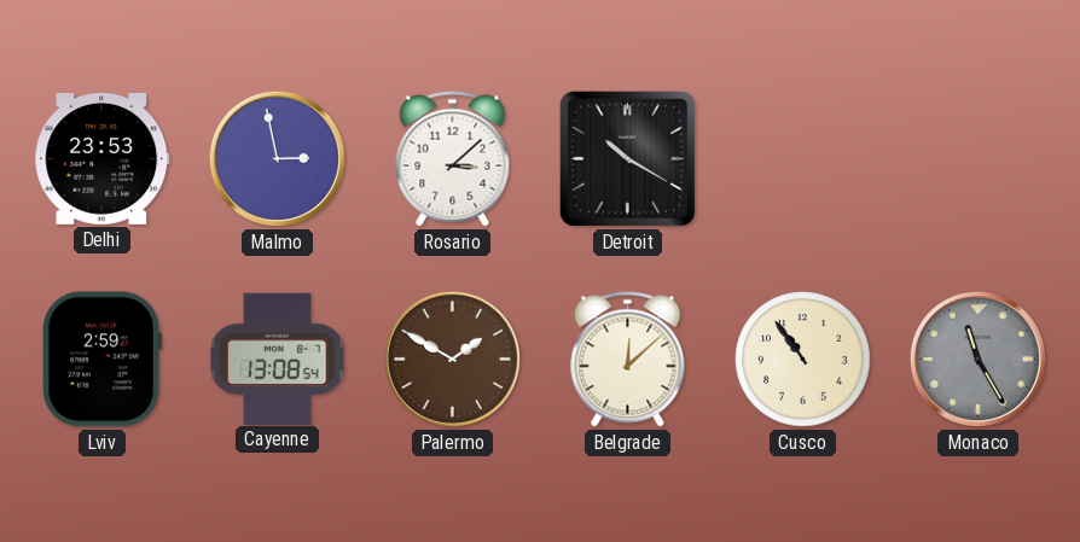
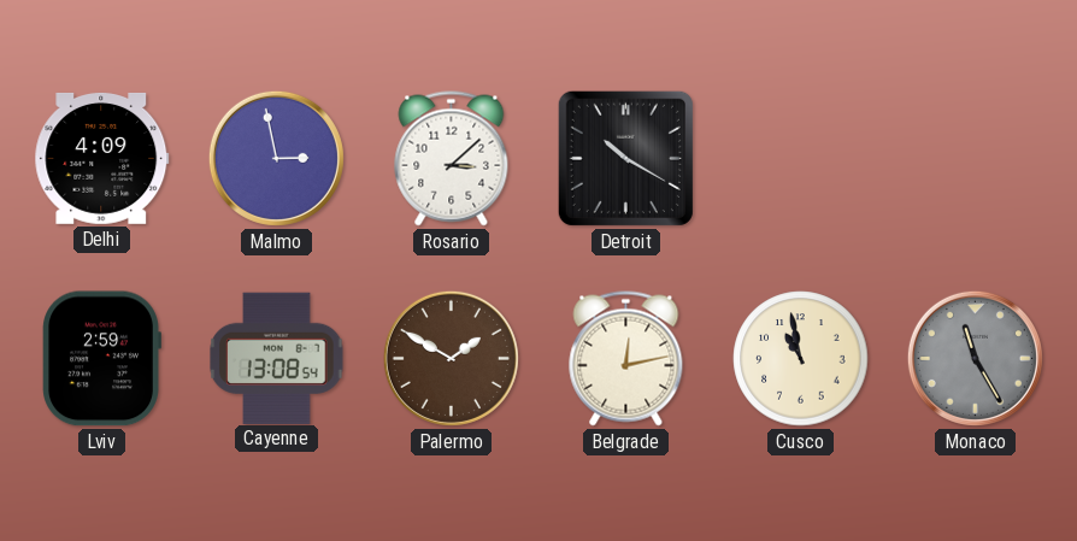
Delhi: 23:53 -> 4:09 (102, 158)
Belgrade: 12:08 -> 12:13 (626, 359)
Cusco: 10:54 -> 10:58 (801, 359)
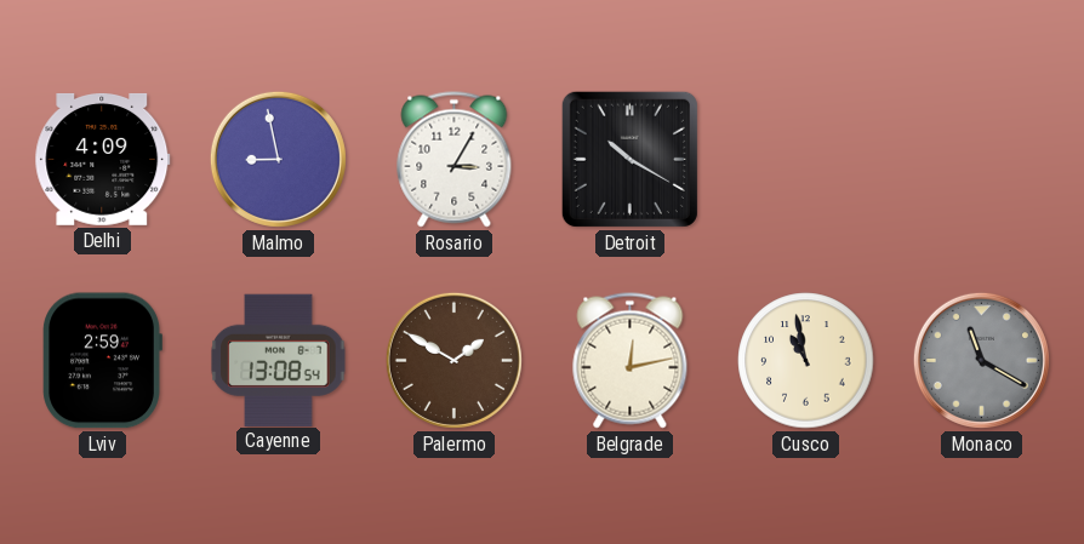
Malmo: 2:58 -> 8:58 (278, 159)
Rosario: 3:08 -> 3:05 (455, 160)
Monaco: 11:25 -> 11:20 (981, 360)
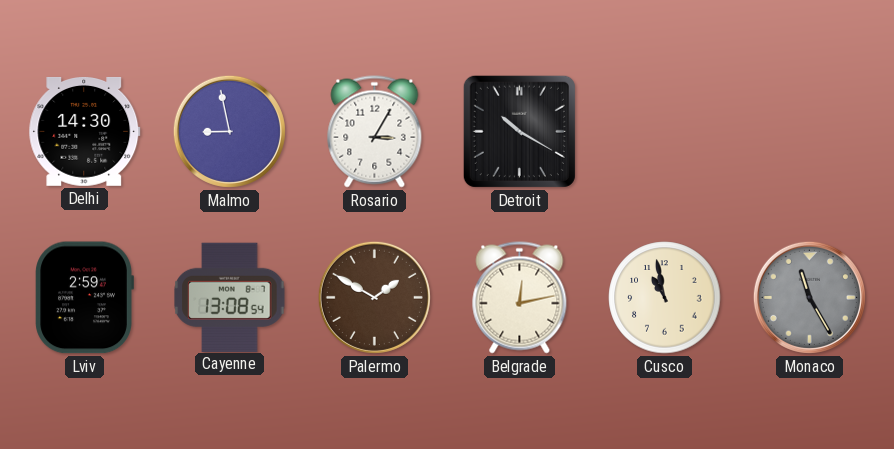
Delhi: 4:09 -> 14:30 (85, 131)
Monaco: 11:20 -> 11:25 (809, 297)
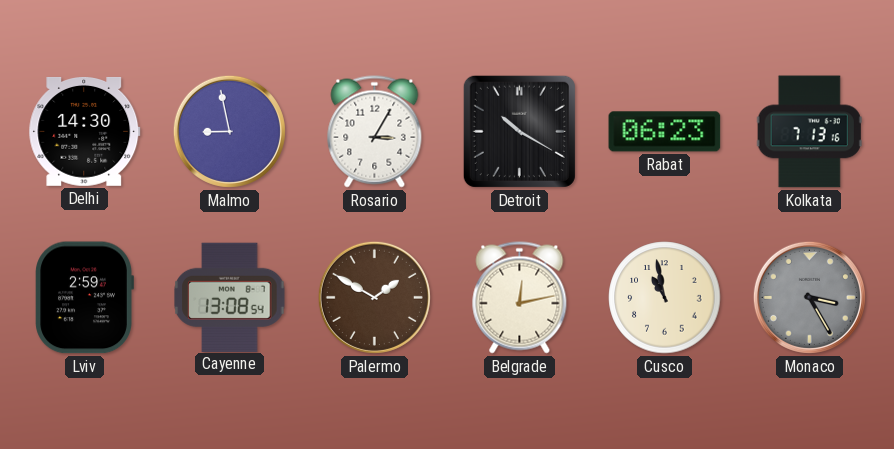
Rabat: none -> 06:23 (665, 132)
Kolkata: none -> 7:13 (809, 132)
Monaco: 11:25 -> 3:25 (809, 297)
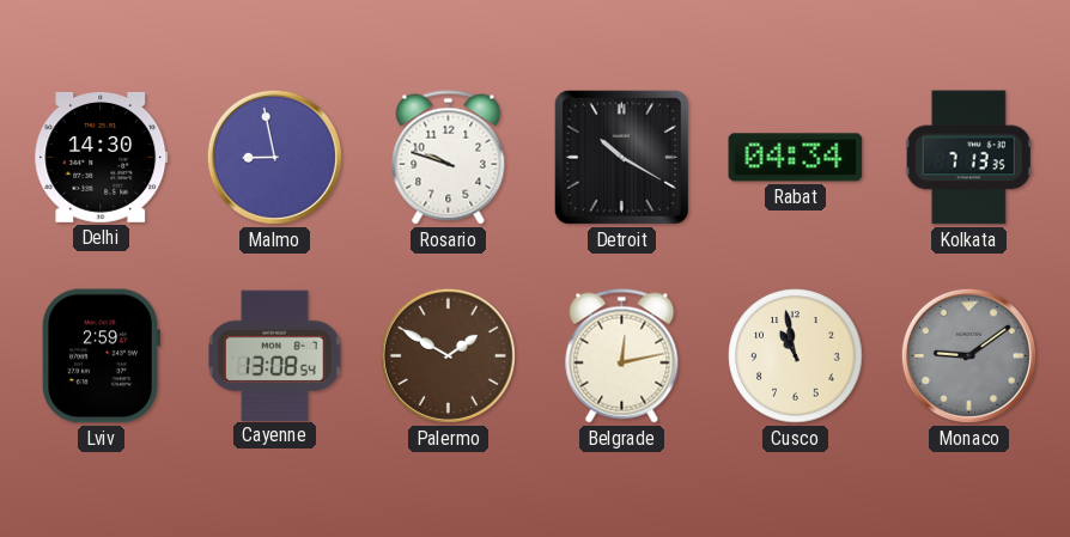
Rosario: 3:05 -> 9:48 (449, 158)
Rabat: 06:23 -> 04:34 (796, 158)
Kolkata: 7:13:16 -> 7:13:35 (968, 158)
Monaco: 3:25 -> 9:09 (968, 355)
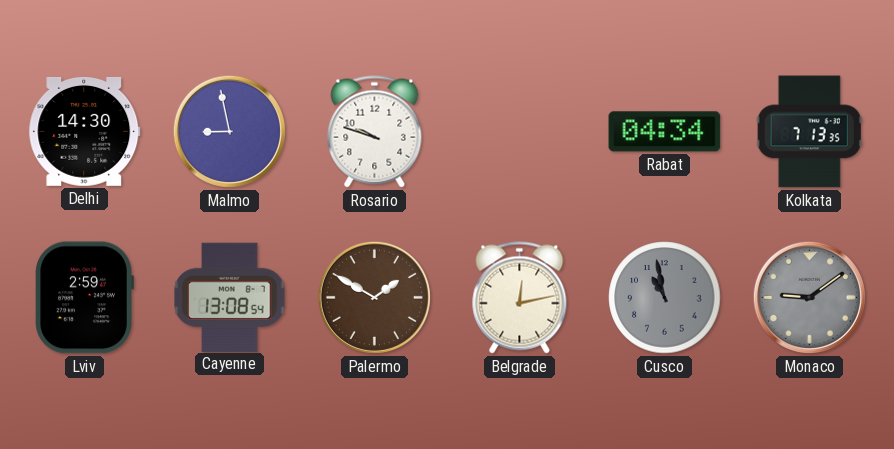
Detroit: 10:20 -> none (621, 157)
Cusco dial: cream -> grey (665, 298)
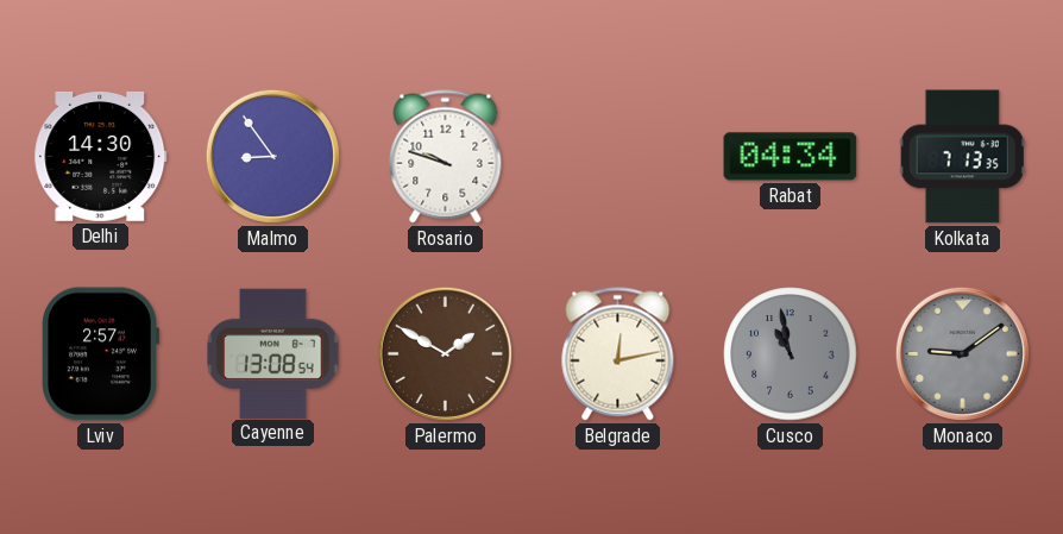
Malmo: 8:58 -> 8:54 (272, 156)
Lviv: 2:59 -> 2:57 (100, 354)
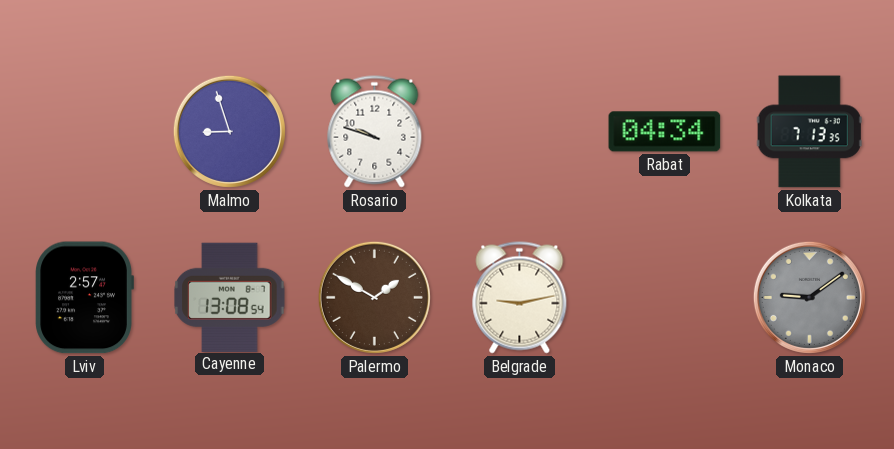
Delhi: 14:30 -> none (101, 156)
Malmo: 8:54 -> 8:57 (229, 131)
Belgrade: 12:13 -> 9:13 (520, 298)
Cusco: 10:58 -> none (791, 354)
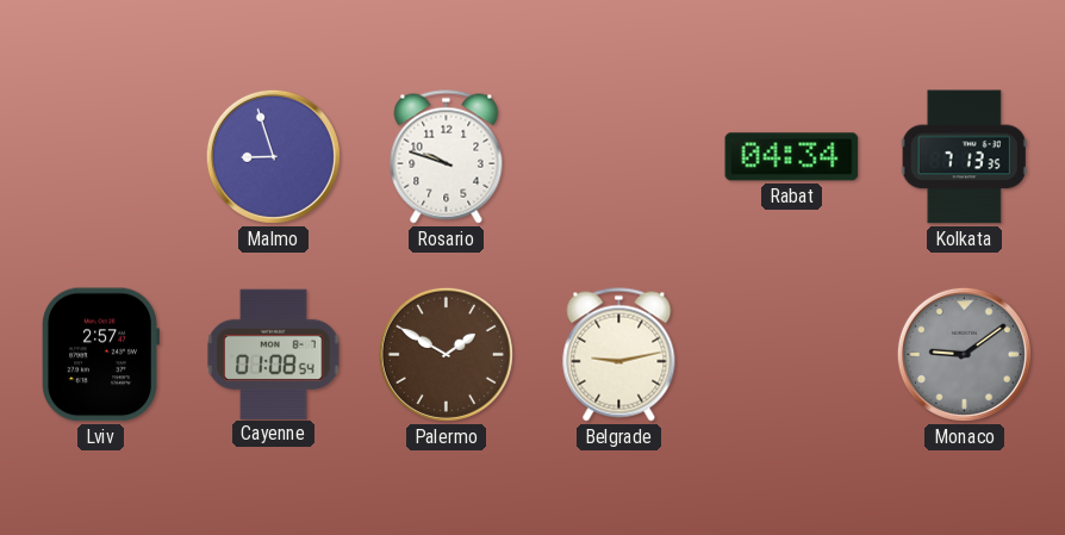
Cayenne: 13:08 -> 01:08 (274, 354)
